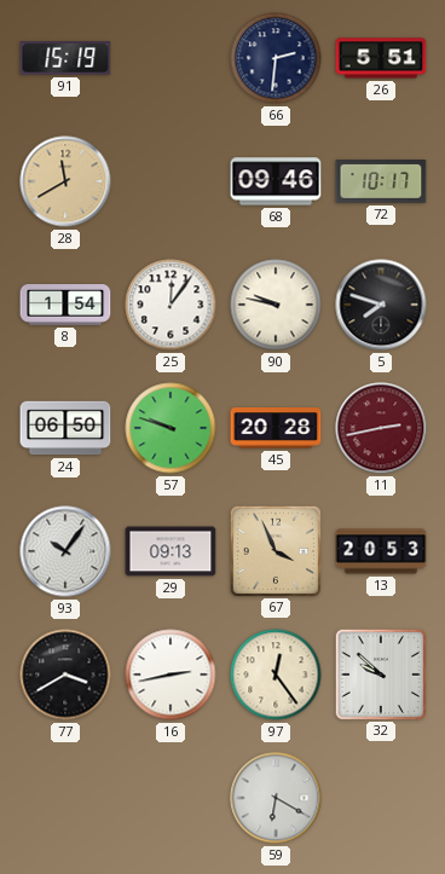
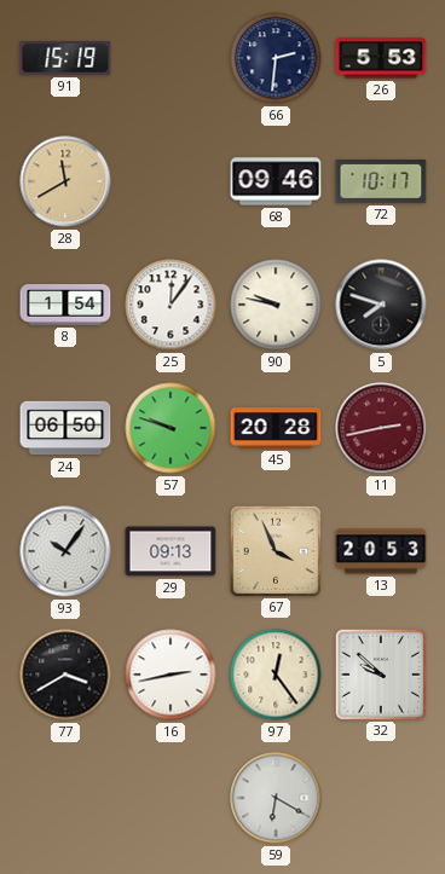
26: 5:51 -> 5:53 (381, 58)
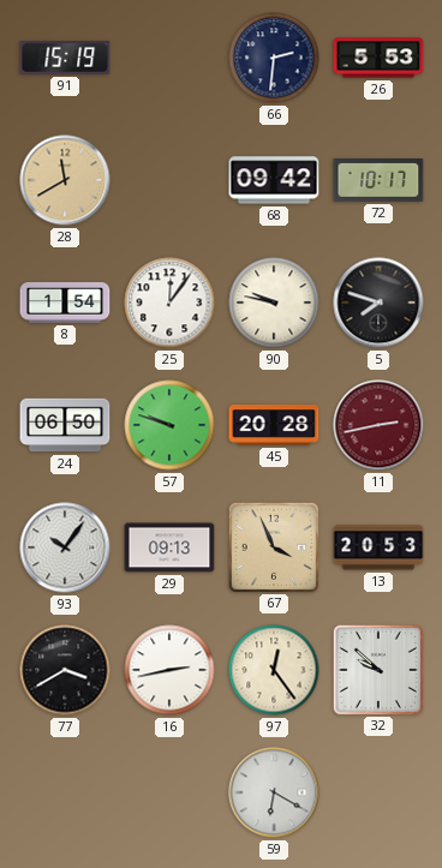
68: 09:46 -> 09:42 (274, 180)
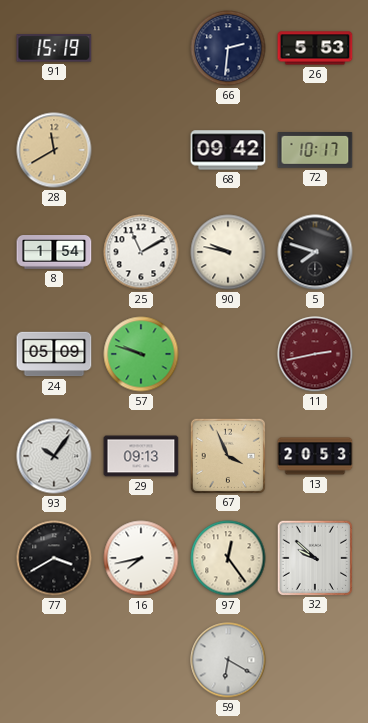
25: 12:06 -> 11:10 (141, 252)
24: 06:50 -> 05:09 (54, 354)
45: 20:28 -> none (274, 425)
16: 2:43 -> 7:43 (141, 558)
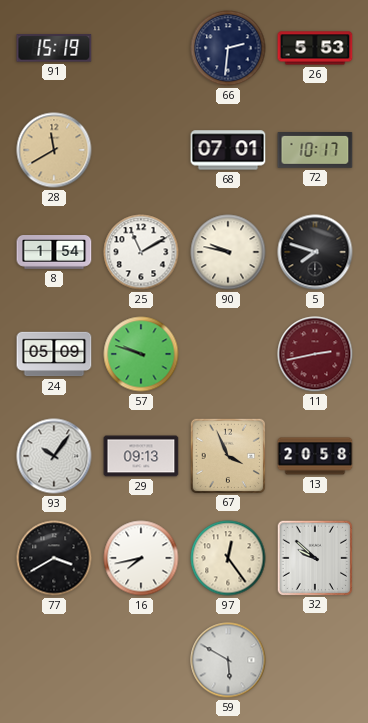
68: 09:42 -> 07:01 (228, 150)
13: 20:53 -> 20:58 (315, 456)
59: 6:20 -> 5:50 (228, 660)
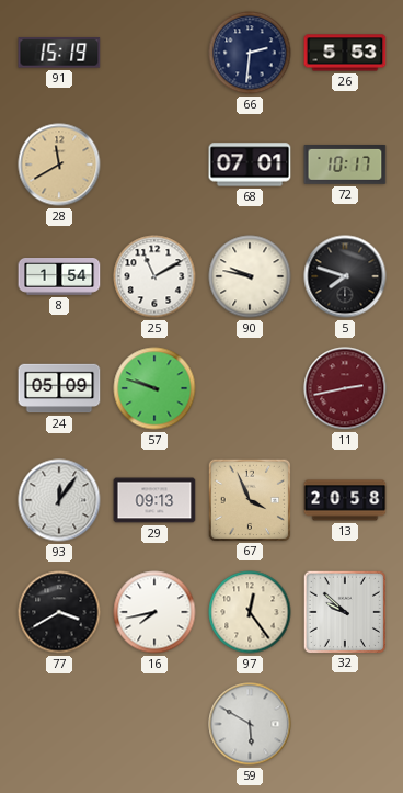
93: 10:06 -> 12:06 (59, 500)
